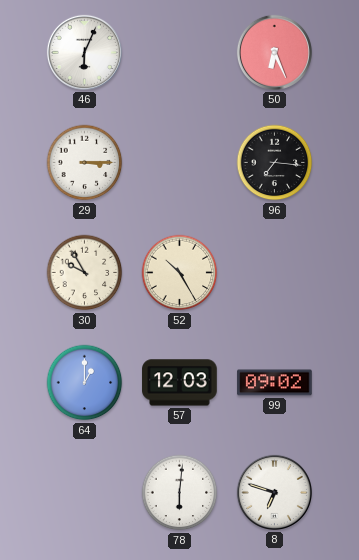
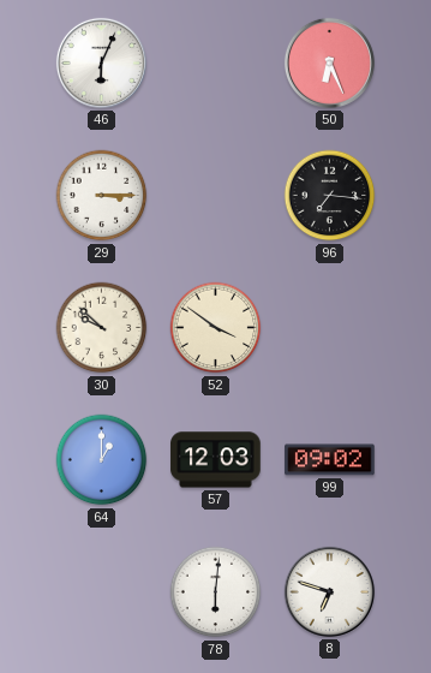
30: 9:55 -> 9:52 (102, 328)
52: 10:25 -> 3:51 (216, 328)
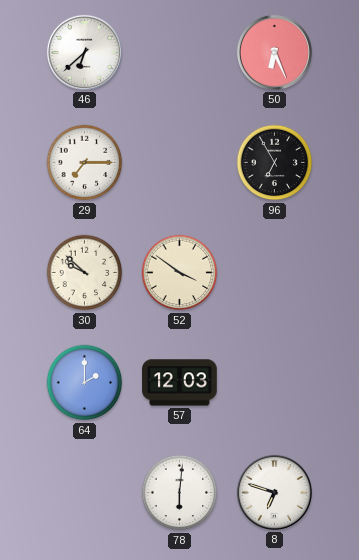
46: 6:04 -> 6:38 (84, 52)
29: 3:15 -> 7:15 (85, 163)
96: 7:16 -> 6:55 (275, 163)
64: 1:00 -> 2:00 (85, 383)
99: 09:02 -> none (330, 460)
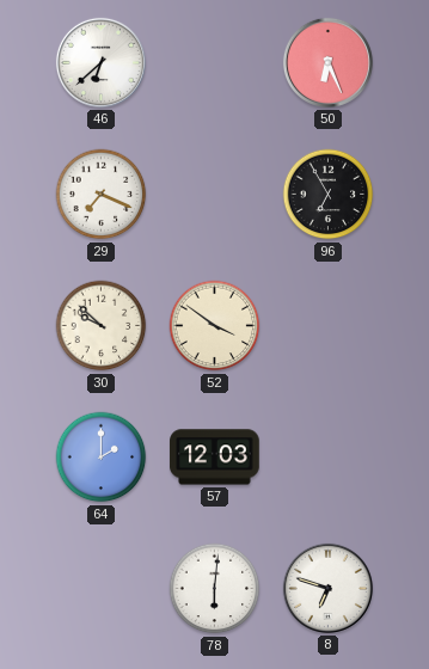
29: 7:15 -> 7:19 (102, 195)
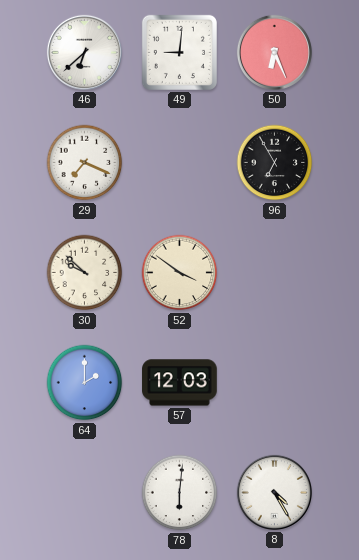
49: none -> 9:01 (179, 52)
8: 6:48 -> 4:25 (274, 492)
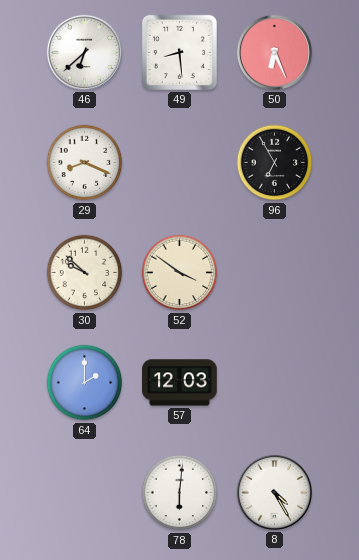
49: 9:01 -> 8:29 (179, 52)
29: 7:19 -> 8:19 (85, 163)
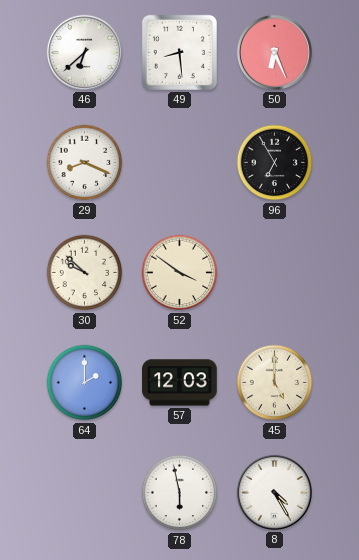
45: none -> 5:00 (275, 383)
78: 6:01 -> 5:58 (180, 493)
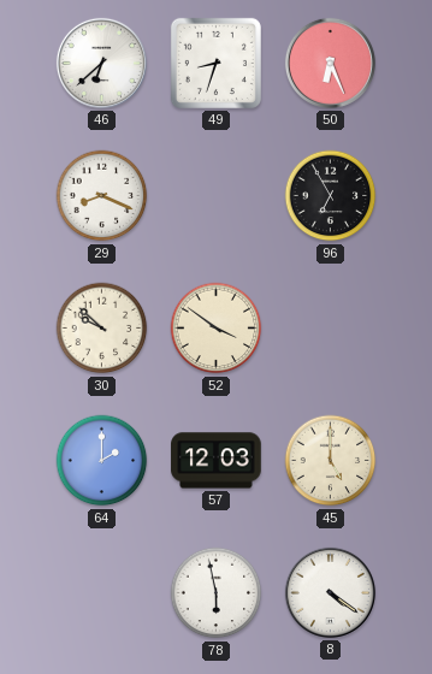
49: 8:29 -> 8:33 (215, 63)
8: 4:25 -> 4:21 (330, 592)
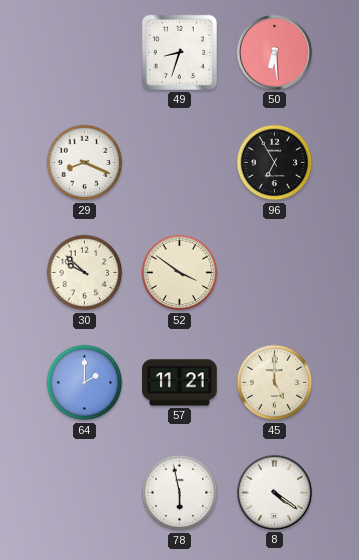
46: 6:38 -> none (101, 63)
50: 6:26 -> 6:29 (274, 52)
57: 12:03 -> 11:21 (180, 383)
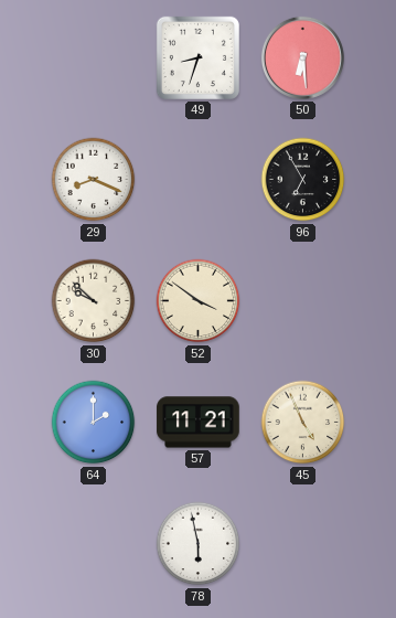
45: 5:00 -> 4:56 (303, 423)
8: 4:21 -> none (274, 492)
